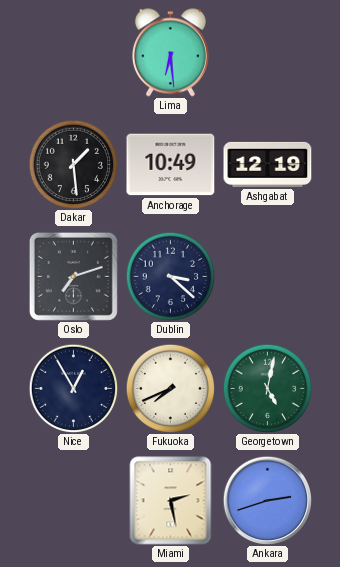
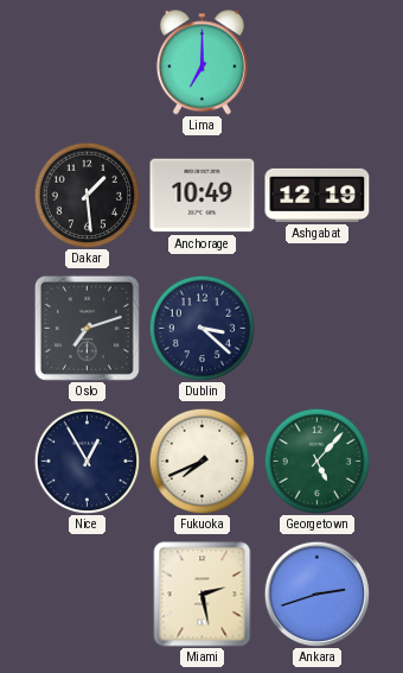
Lima: 6:29 -> 7:00 (201, 63)
Georgetown: 5:02 -> 5:07 (316, 461)
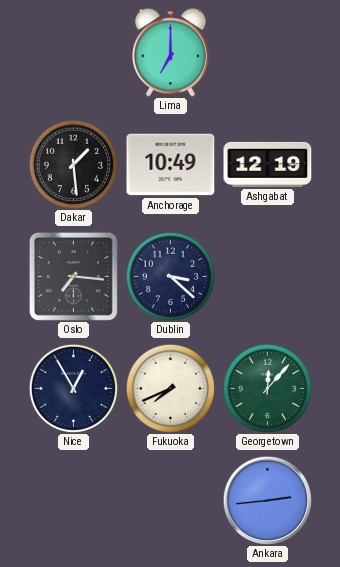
Oslo: 7:12 -> 7:16 (73, 276)
Georgetown: 5:07 -> 12:07 (267, 388)
Miami: 2:28 -> none (203, 595)
Ankara: 2:42 -> 2:44 (267, 500)
